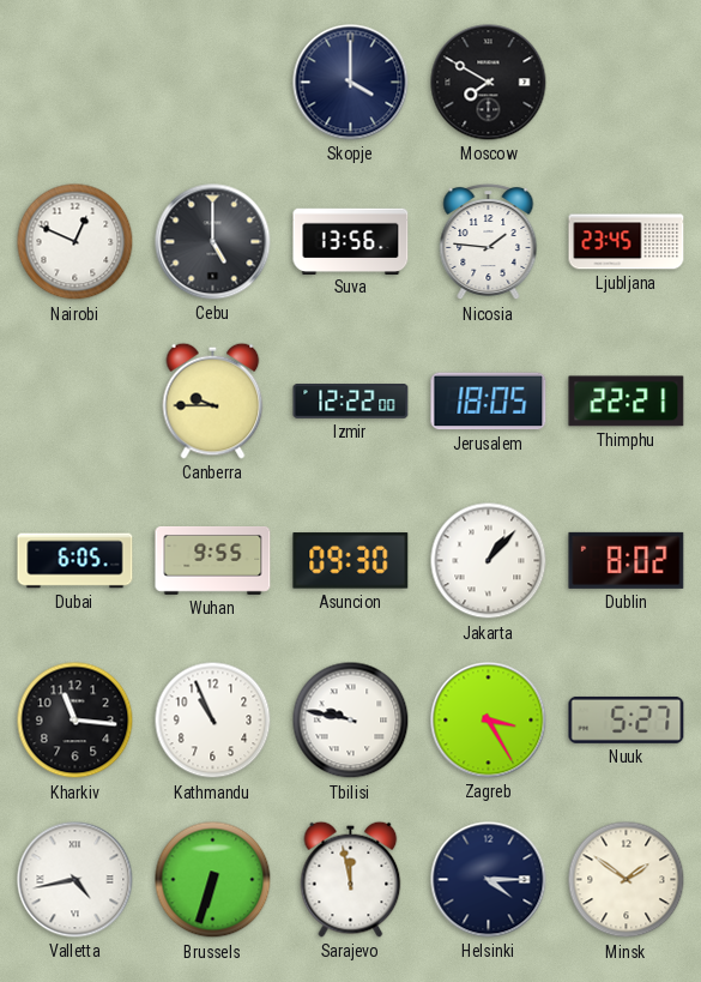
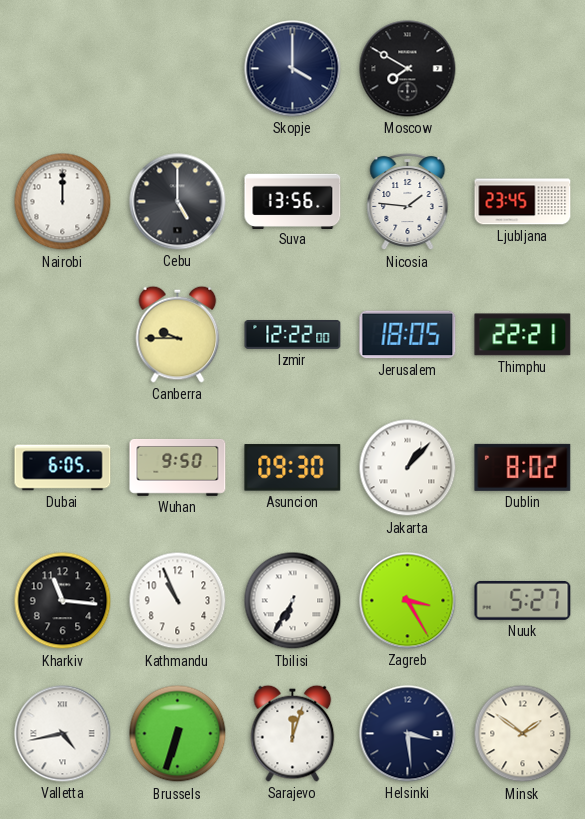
Nairobi: 12:49 -> 12:00 (63, 202)
Wuhan: 9:55 -> 9:50 (178, 467)
Tbilisi: 9:47 -> 6:35 (293, 601)
Sarajevo: 11:58 -> 12:03 (293, 733)
Helsinki: 4:15 -> 3:29 (408, 734)
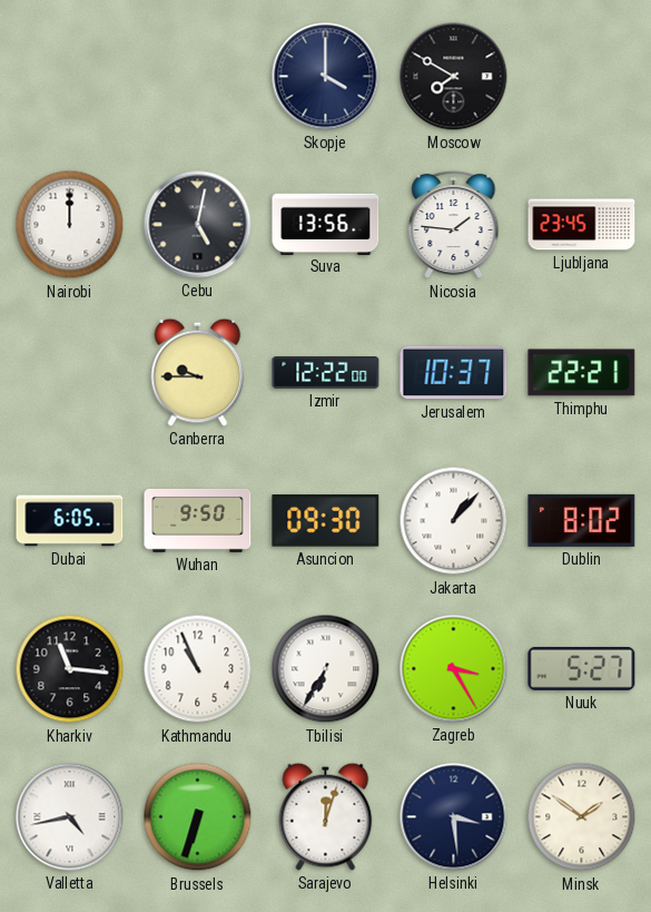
Cebu: 5:00 -> 5:02 (198, 225)
Jerusalem: 18:05 -> 10:37 (454, 373)
